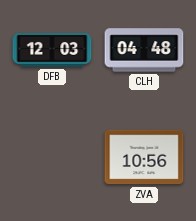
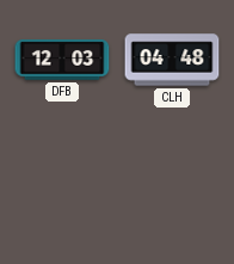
ZVA: 10:56 -> none (144, 157)
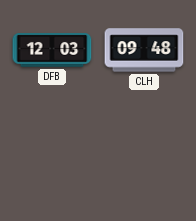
CLH: 04:48 -> 09:48 (144, 50)
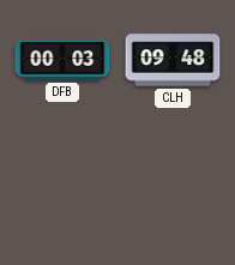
DFB: 12:03 -> 00:03 (62, 60)
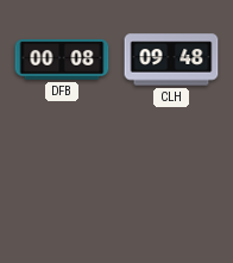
DFB: 00:03 -> 00:08 (62, 60)
